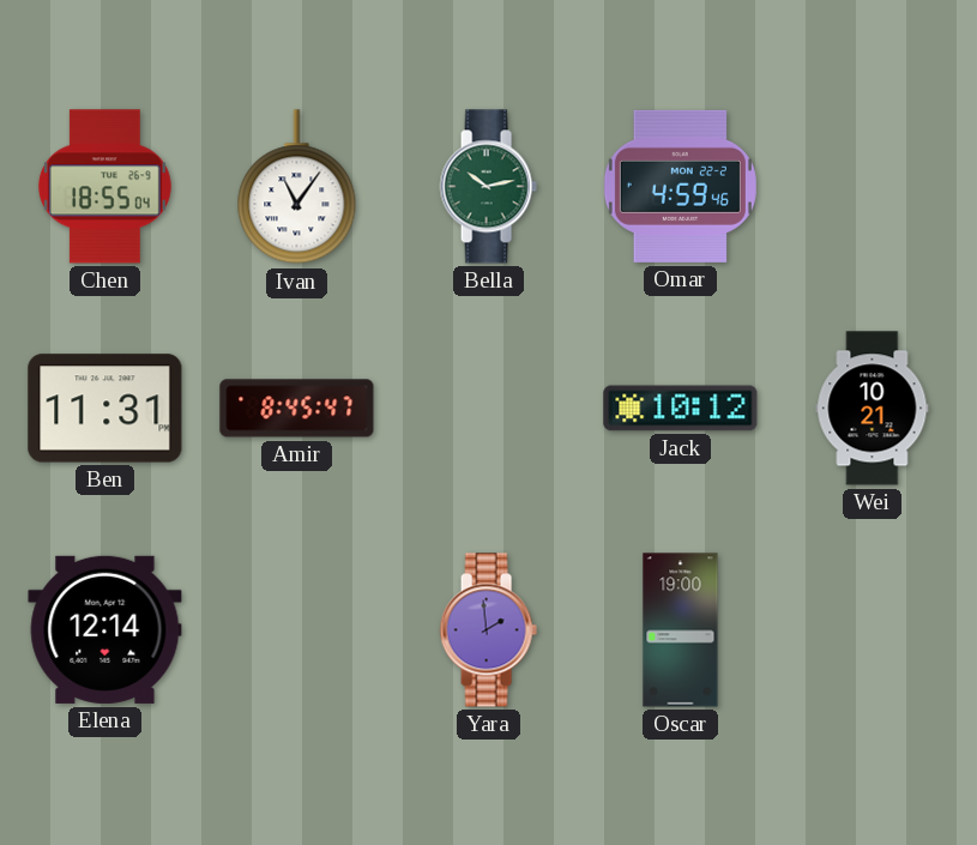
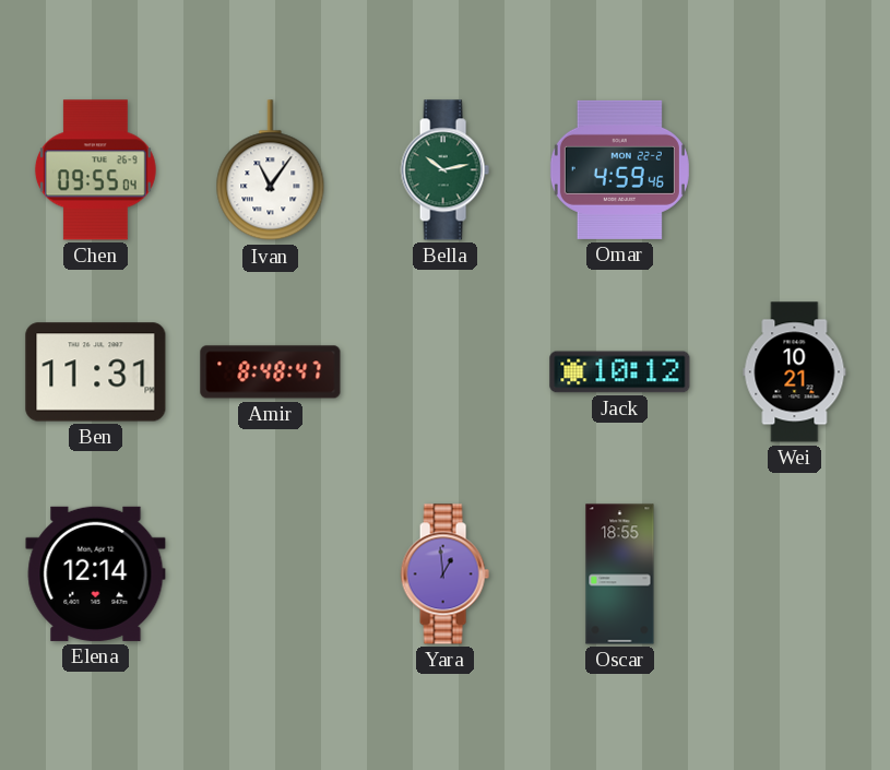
Chen: 18:55 -> 09:55 (95, 170)
Amir: 8:45 -> 8:48 (271, 372)
Yara: 1:59 -> 12:59 (444, 574)
Oscar: 19:00 -> 18:55 (620, 574)
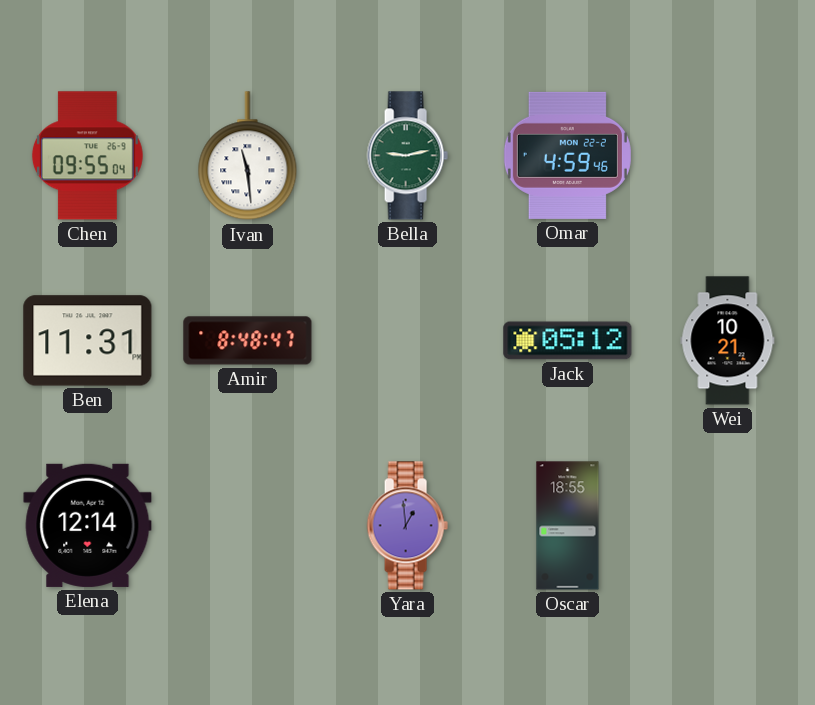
Ivan: 11:06 -> 11:29 (248, 156)
Bella: 10:13 -> 9:13 (407, 156)
Jack: 10:12 -> 05:12 (568, 341)
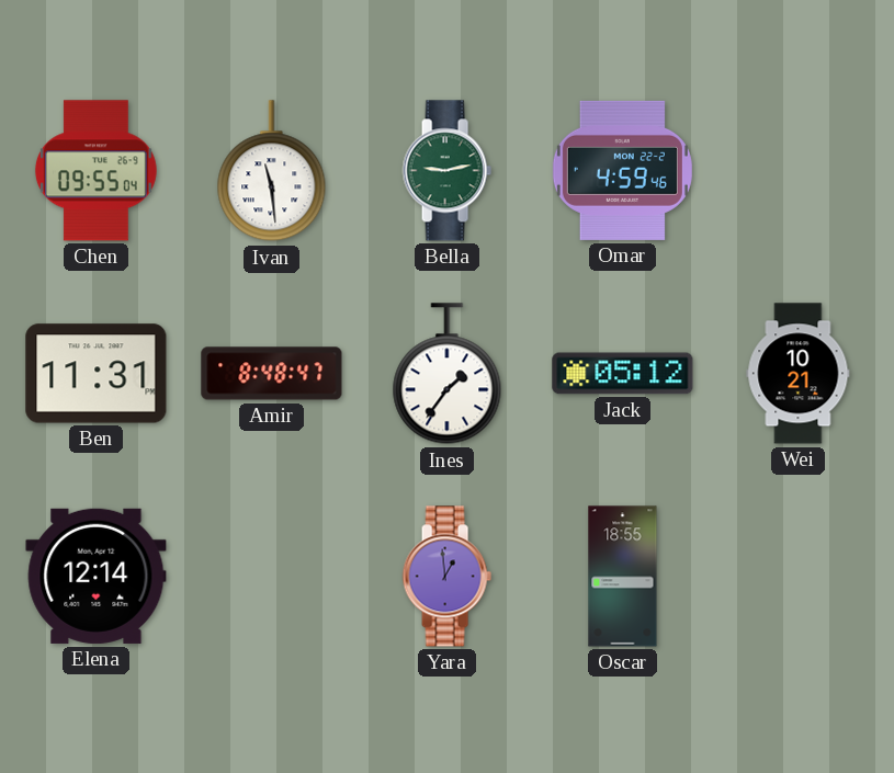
Ines: none -> 1:36 (448, 374)
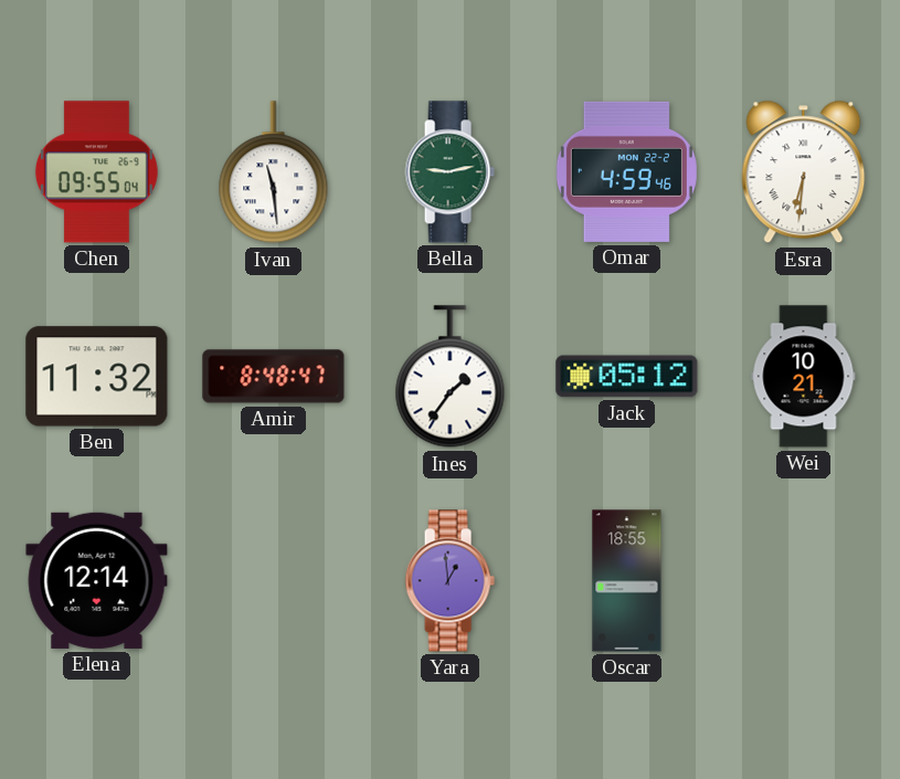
Esra: none -> 6:31 (804, 172)
Ben: 11:31 -> 11:32 (97, 377)
